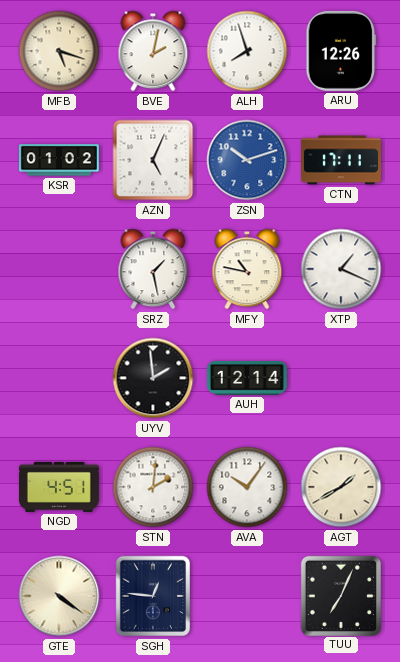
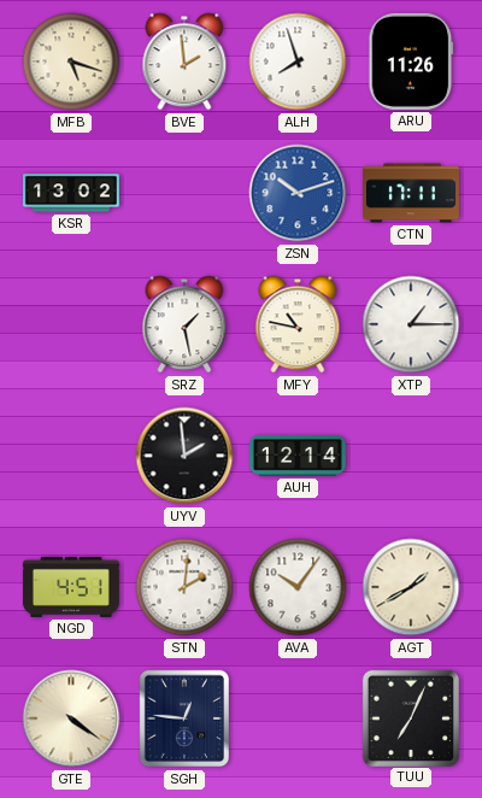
BVE: 2:02 -> 1:59 (184, 61)
ARU: 12:26 -> 11:26 (411, 61)
KSR: 01:02 -> 13:02 (71, 193)
AZN: 5:04 -> none (153, 160)
XTP: 1:19 -> 1:15 (411, 324)
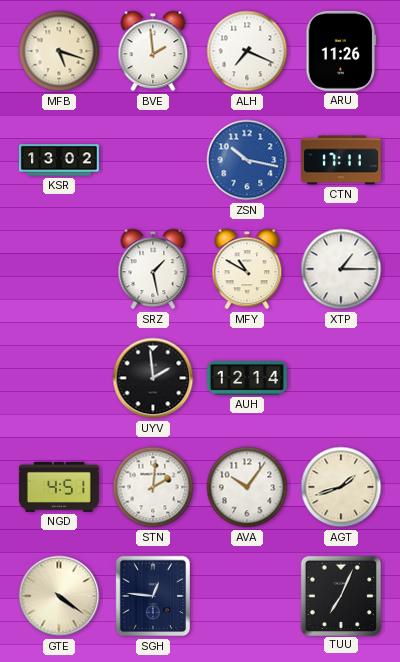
ALH: 7:57 -> 7:19 (247, 51)
ZSN: 10:12 -> 10:17 (247, 160)
MFY: 10:47 -> 10:50 (247, 269)
AGT: 1:40 -> 1:42 (341, 487)
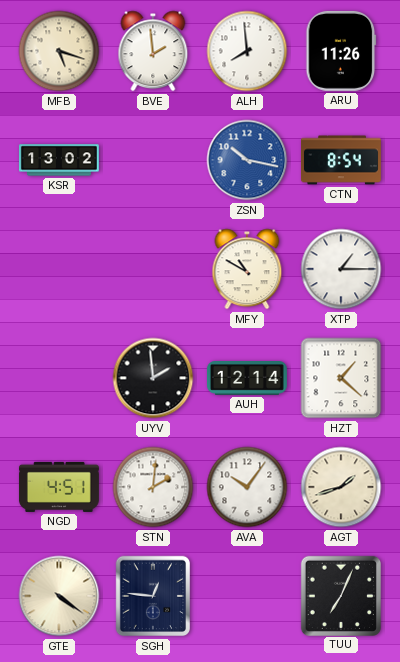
ALH: 7:19 -> 7:59 (247, 51)
CTN: 17:11 -> 8:54 (341, 160)
SRZ: 1:28 -> none (153, 269)
HZT: none -> 1:22 (341, 378)
